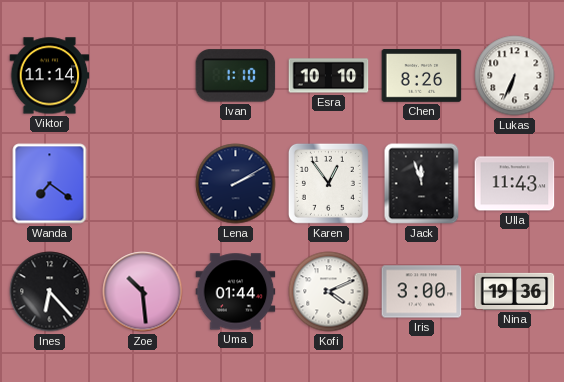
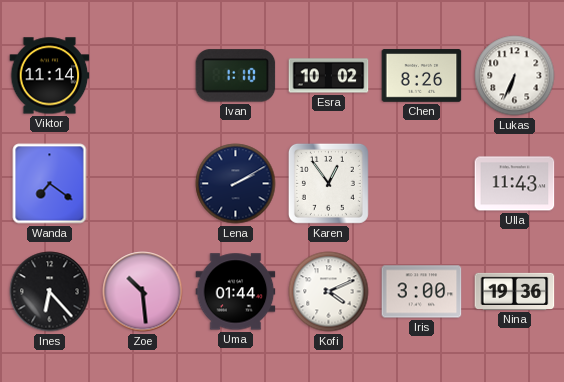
Esra: 10:10 -> 10:02 (329, 76)
Jack: 11:57 -> none (422, 184)
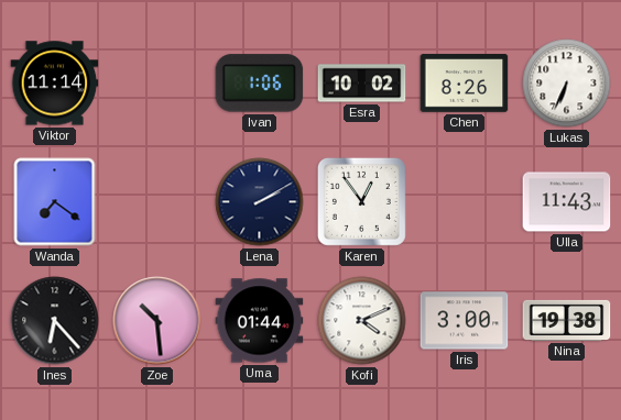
Ivan: 1:10 -> 1:06 (260, 84)
Nina: 19:36 -> 19:38 (567, 320)
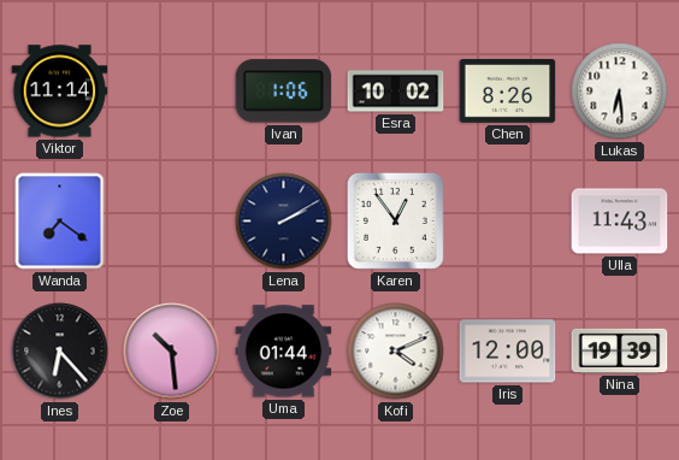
Lukas: 6:34 -> 6:29 (620, 92)
Iris: 3:00 -> 12:00 (508, 352)
Nina: 19:38 -> 19:39 (620, 350)
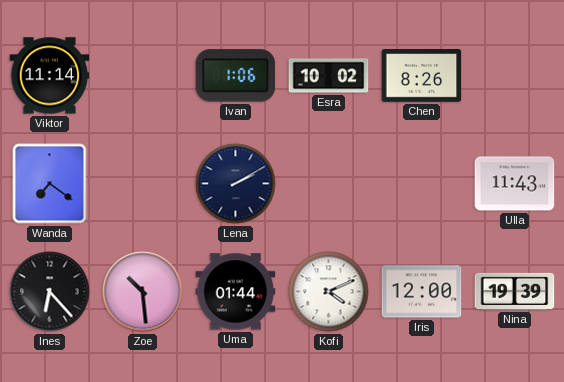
Lukas: 6:29 -> none (620, 92)
Karen: 12:54 -> none (395, 220)
